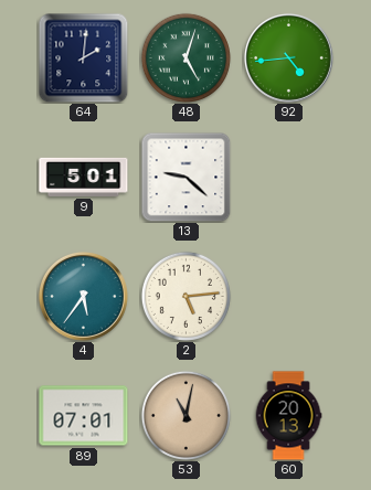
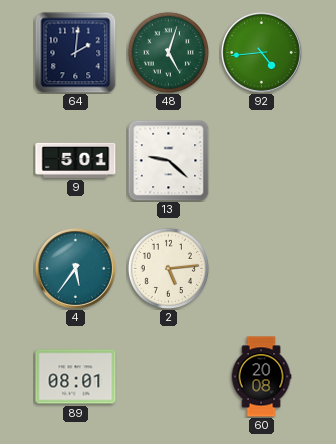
89: 07:01 -> 08:01 (76, 377)
53: 11:02 -> none (185, 415)
60: 20:13 -> 20:08 (261, 377)
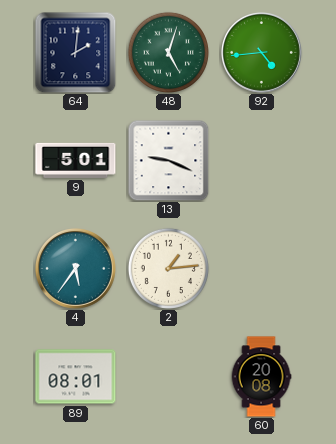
13: 9:22 -> 9:19 (168, 160)
2: 5:14 -> 1:14 (168, 268)
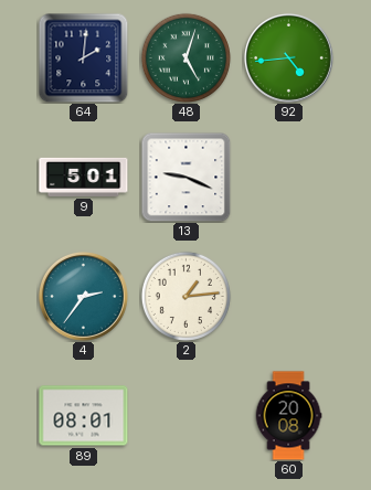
4: 5:36 -> 2:36 (83, 296)
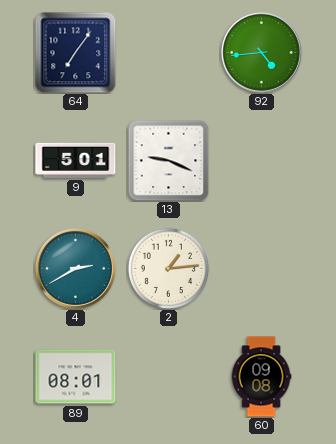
64: 2:01 -> 7:06 (75, 52)
48: 5:03 -> none (185, 57)
4: 2:36 -> 2:40 (75, 268)
60: 20:08 -> 09:08 (261, 377)
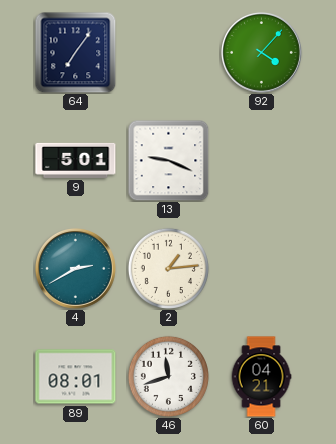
92: 4:44 -> 4:07 (261, 52)
46: none -> 11:42 (168, 376)
60: 09:08 -> 04:21 (261, 377)
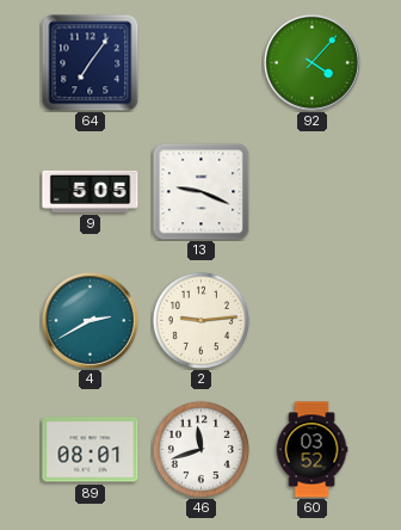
9: 5:01 -> 5:05 (91, 191)
2: 1:14 -> 9:14 (200, 320)
60: 04:21 -> 03:52 (311, 450)
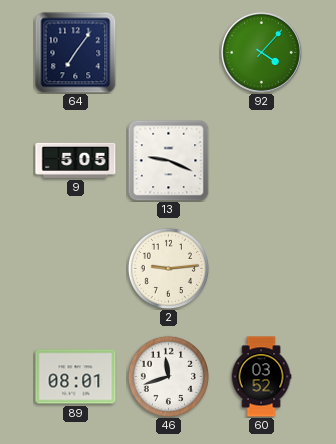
4: 2:40 -> none (90, 320)
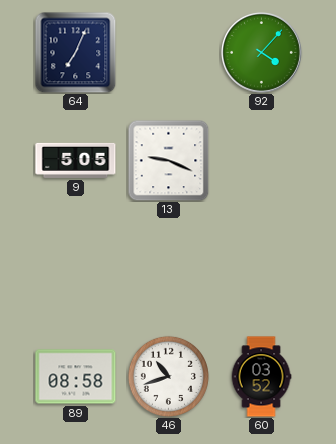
64: 7:06 -> 7:04 (75, 52)
2: 9:14 -> none (168, 268)
89: 08:01 -> 08:58 (76, 377)
46: 11:42 -> 10:42 (168, 376)
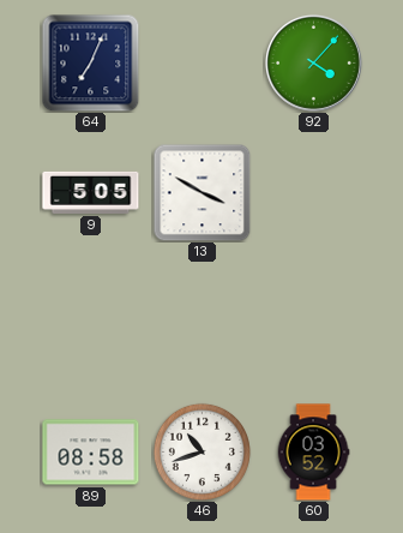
13: 9:19 -> 3:50 (201, 192)
